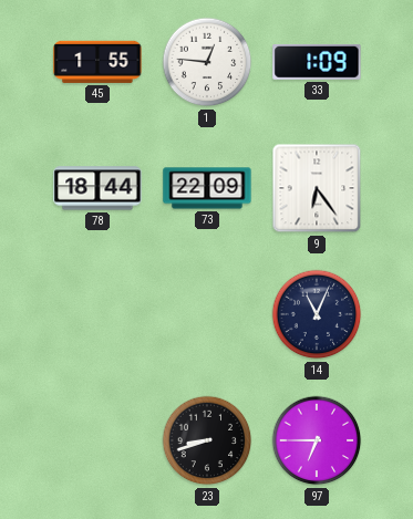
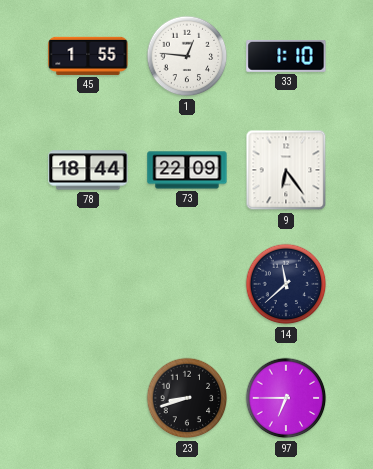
33: 1:09 -> 1:10 (286, 56)
14: 11:04 -> 11:38 (286, 284)
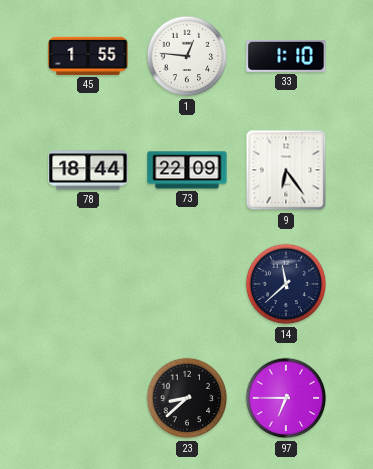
23: 8:42 -> 8:38 (187, 398)
